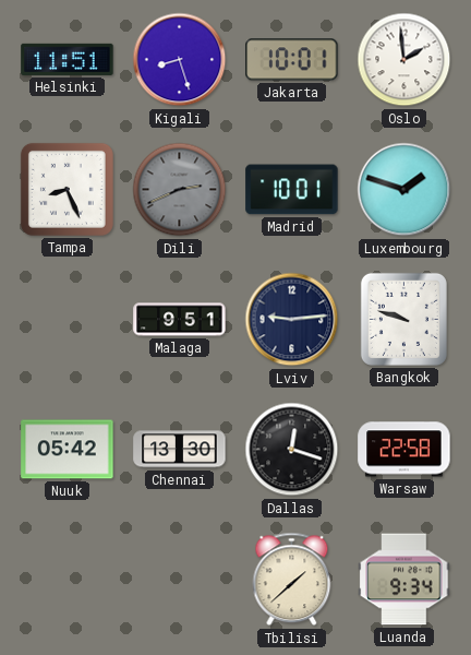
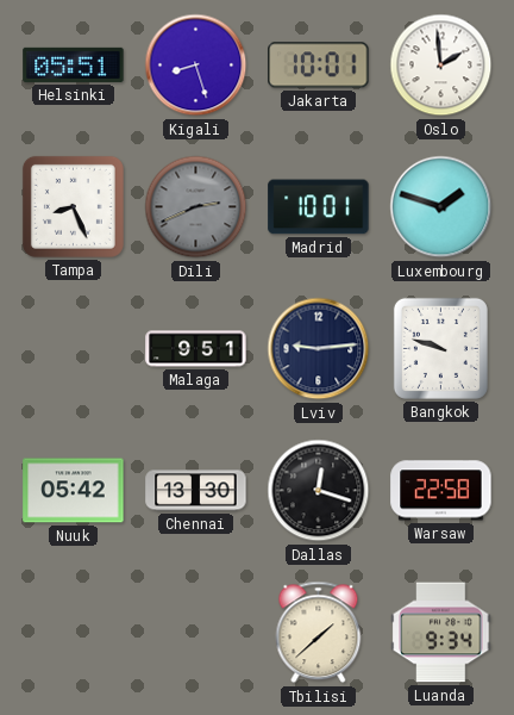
Helsinki: 11:51 -> 05:51 (74, 64)
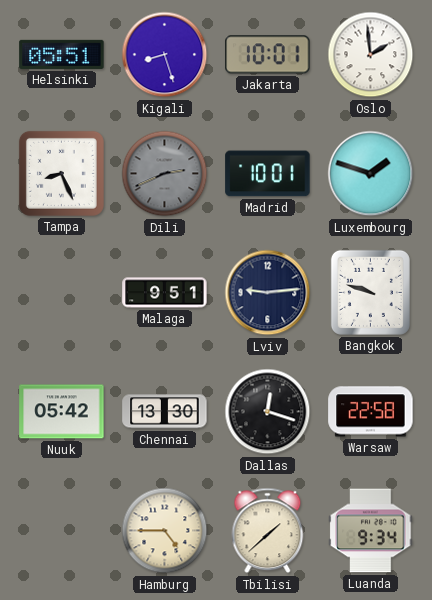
Hamburg: none -> 4:45 (165, 531)
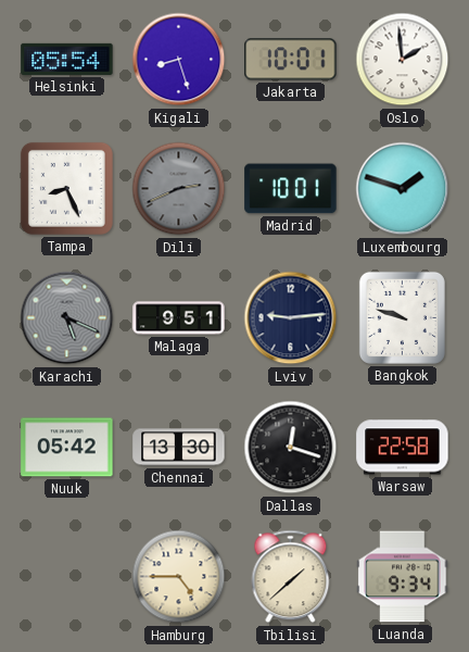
Helsinki: 05:51 -> 05:54 (67, 59)
Karachi: none -> 5:19 (67, 318)
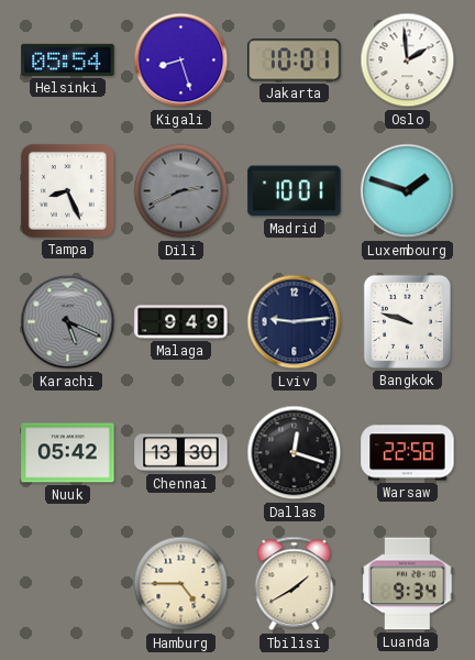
Malaga: 9:51 -> 9:49 (181, 322)
Tbilisi: 1:38 -> 1:40 (295, 584)
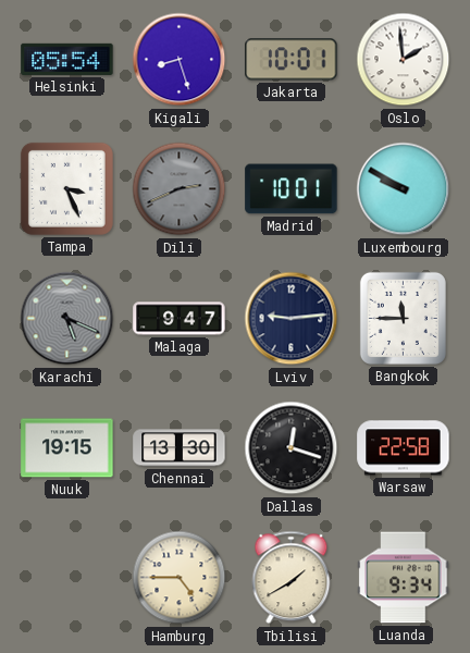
Tampa: 8:26 -> 3:26 (66, 188)
Luxembourg: 1:48 -> 9:50 (404, 189)
Malaga: 9:49 -> 9:47 (180, 319)
Bangkok: 9:48 -> 11:45 (403, 318)
Nuuk: 05:42 -> 19:15 (67, 448)
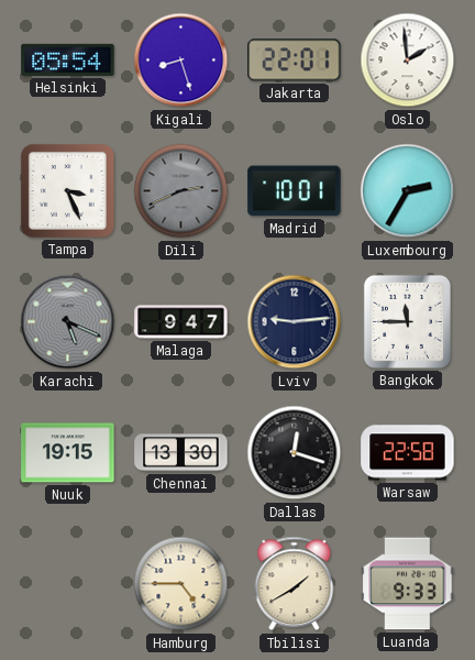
Jakarta: 10:01 -> 22:01 (295, 61)
Luxembourg: 9:50 -> 2:35 (408, 191)
Luanda: 9:34 -> 9:33 (408, 584)
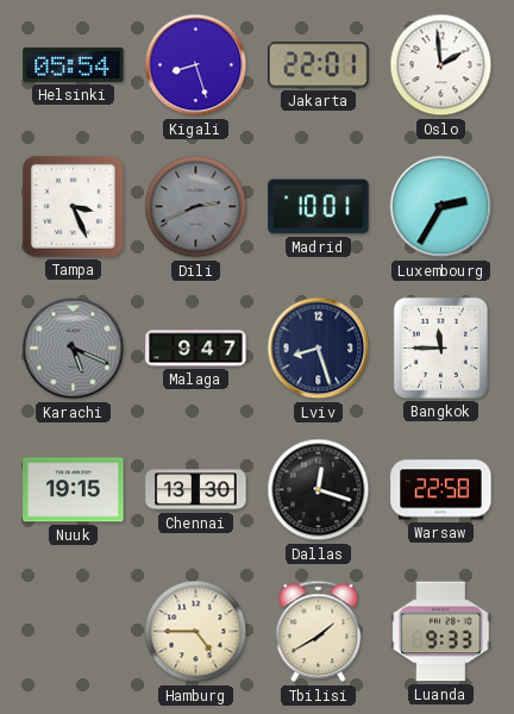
Lviv: 9:14 -> 8:27 (319, 349)
